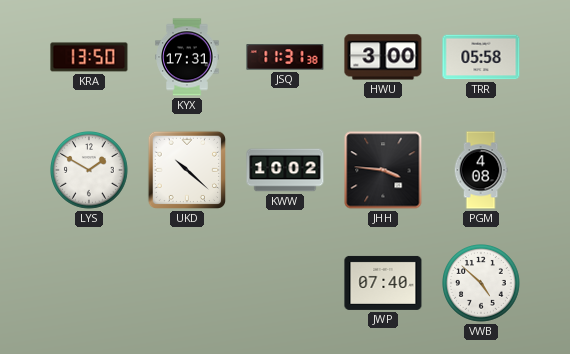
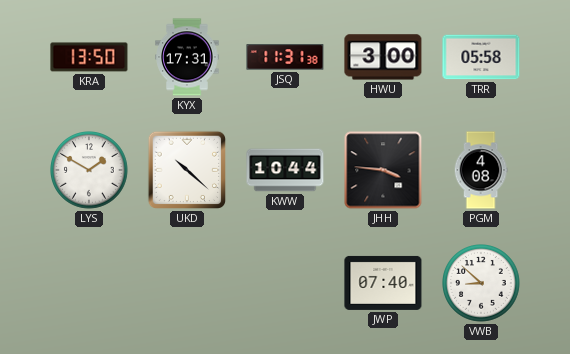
KWW: 10:02 -> 10:44 (285, 170)
VWB: 4:52 -> 8:52 (482, 284)
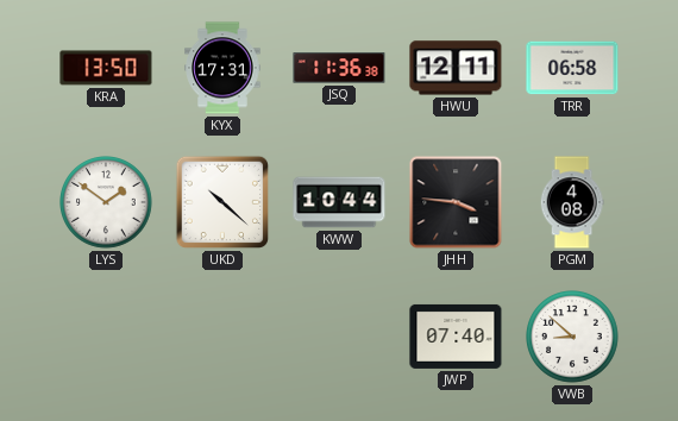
JSQ: 11:31 -> 11:36 (339, 68)
HWU: 3:00 -> 12:11 (456, 68)
TRR: 05:58 -> 06:58 (572, 68)
LYS: 1:50 -> 1:51 (107, 203)
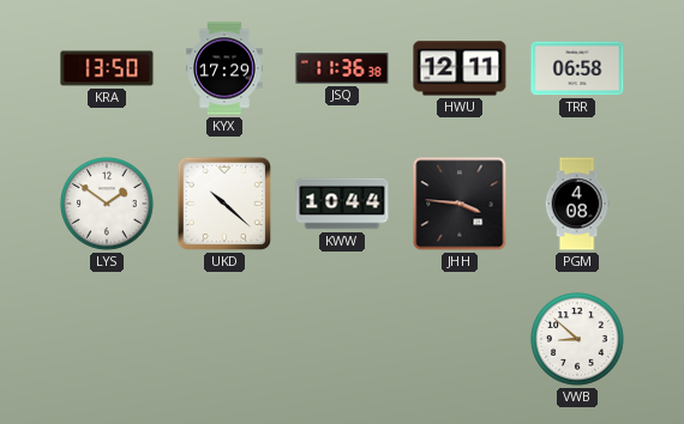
KYX: 17:31 -> 17:29 (224, 68)
JWP: 07:40 -> none (456, 337)
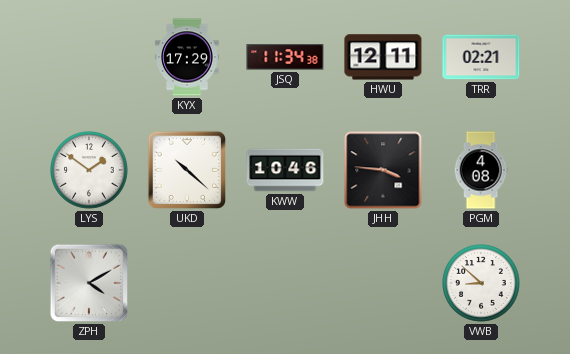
KRA: 13:50 -> none (107, 68)
JSQ: 11:36 -> 11:34 (285, 57)
TRR: 06:58 -> 02:21 (481, 57)
KWW: 10:44 -> 10:46 (285, 170)
ZPH: none -> 4:10 (89, 283)
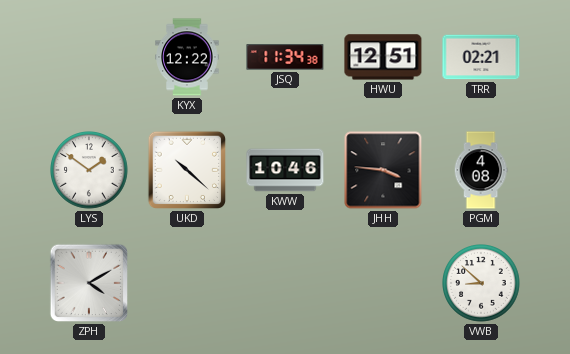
KYX: 17:29 -> 12:22 (187, 57)
HWU: 12:11 -> 12:51 (383, 57)
